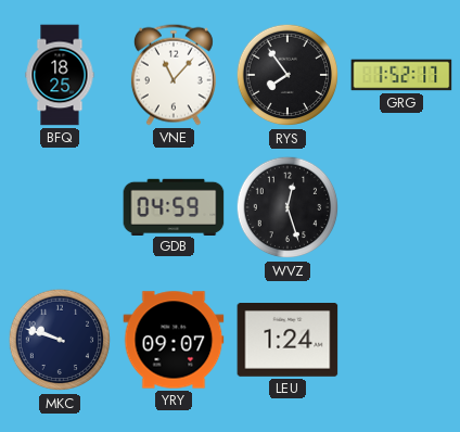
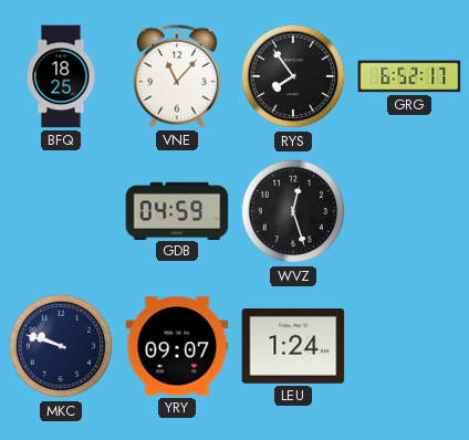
GRG: 1:52 -> 6:52 (409, 76)
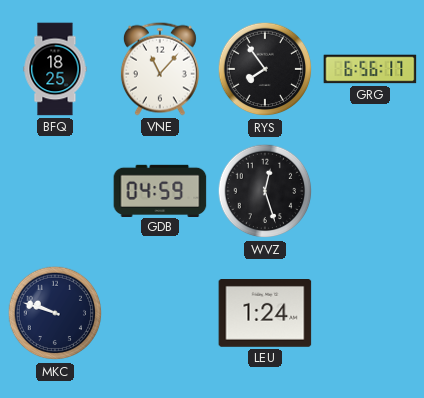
GRG: 6:52 -> 6:56 (370, 69)
YRY: 09:07 -> none (177, 346)
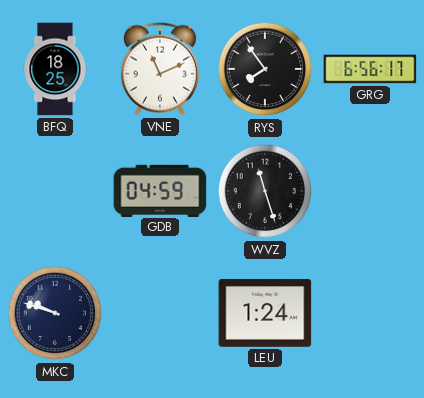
VNE: 11:07 -> 11:11 (160, 69)
WVZ: 12:27 -> 11:27 (265, 191)
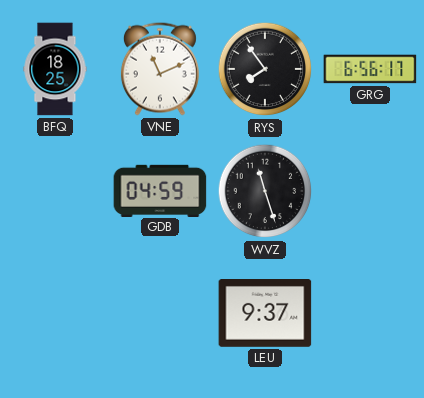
MKC: 9:48 -> none (55, 313)
LEU: 1:24 -> 9:37 (265, 314)
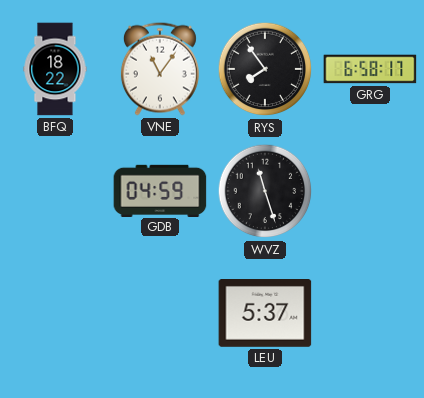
BFQ: 18:25 -> 18:22 (55, 69)
VNE: 11:11 -> 11:06 (160, 69)
GRG: 6:56 -> 6:58 (370, 69)
LEU: 9:37 -> 5:37 (265, 314)
